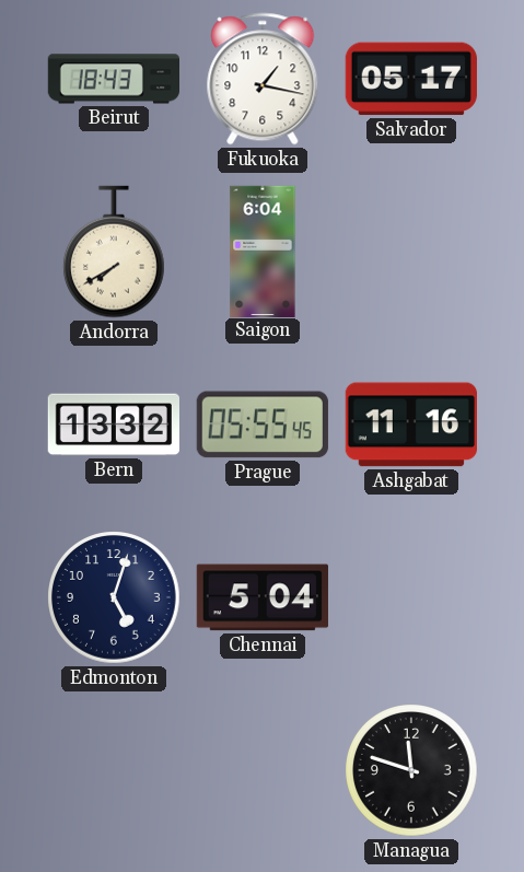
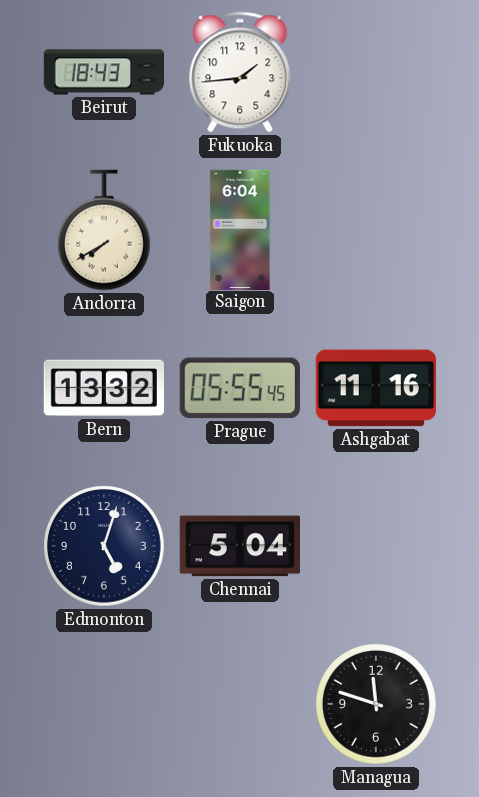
Fukuoka: 1:17 -> 1:44 (240, 72)
Salvador: 05:17 -> none (411, 79)
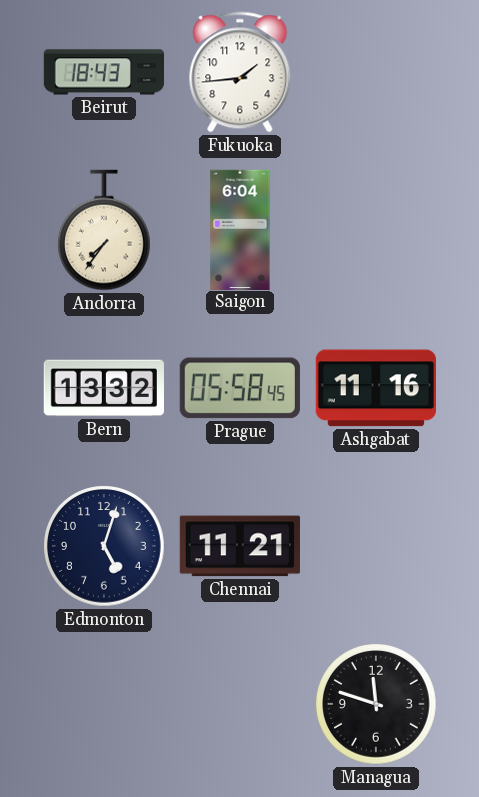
Andorra: 7:40 -> 7:36 (105, 230)
Prague: 05:55 -> 05:58 (240, 388)
Chennai: 5:04 -> 11:21 (240, 546)
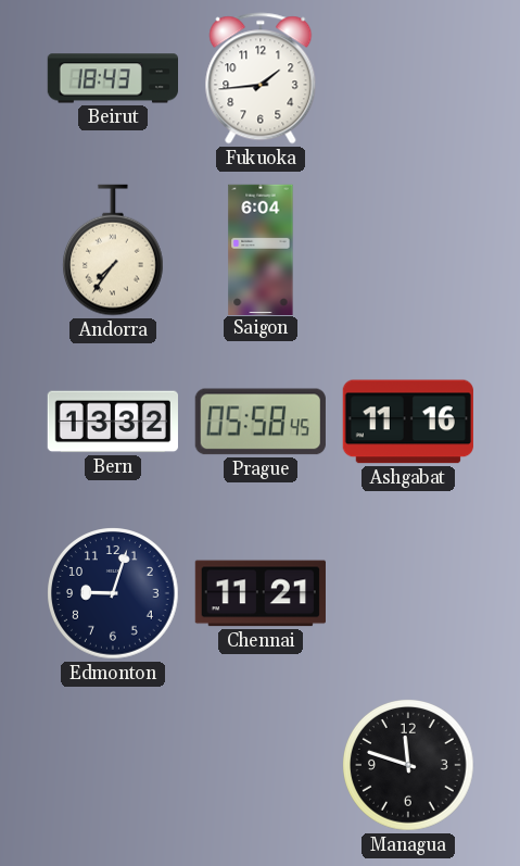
Edmonton: 5:03 -> 9:03 (113, 593)
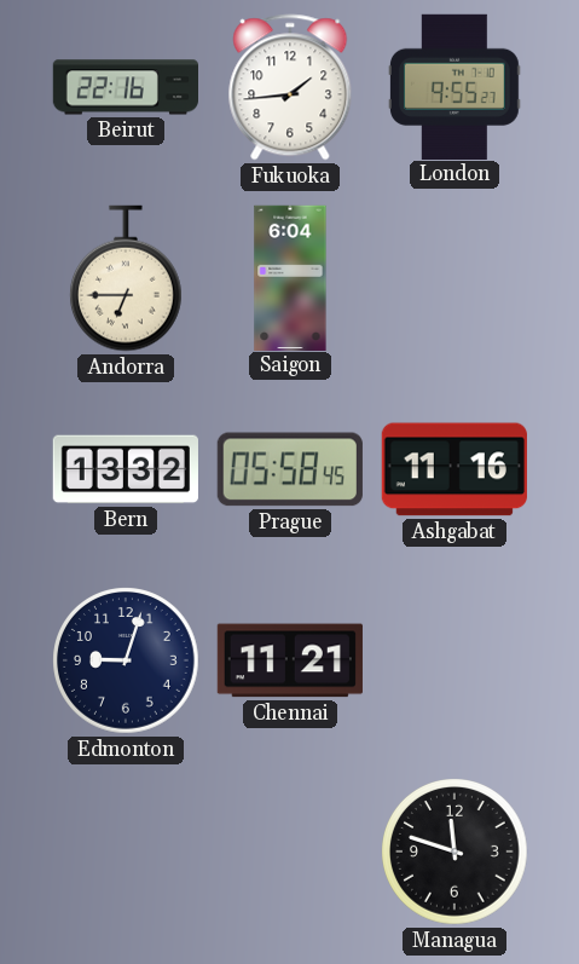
Beirut: 18:43 -> 22:16 (125, 87)
London: none -> 9:55 (456, 86)
Andorra: 7:36 -> 6:45 (127, 278)
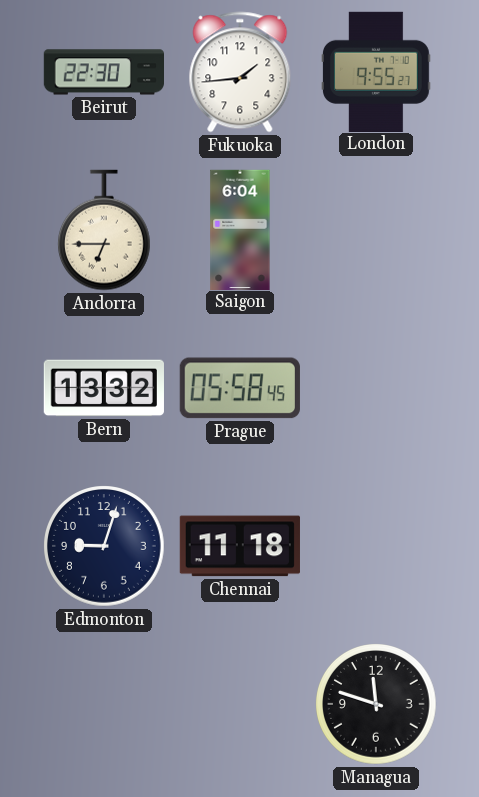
Beirut: 22:16 -> 22:30 (103, 72)
Ashgabat: 11:16 -> none (454, 469)
Chennai: 11:21 -> 11:18 (240, 546)
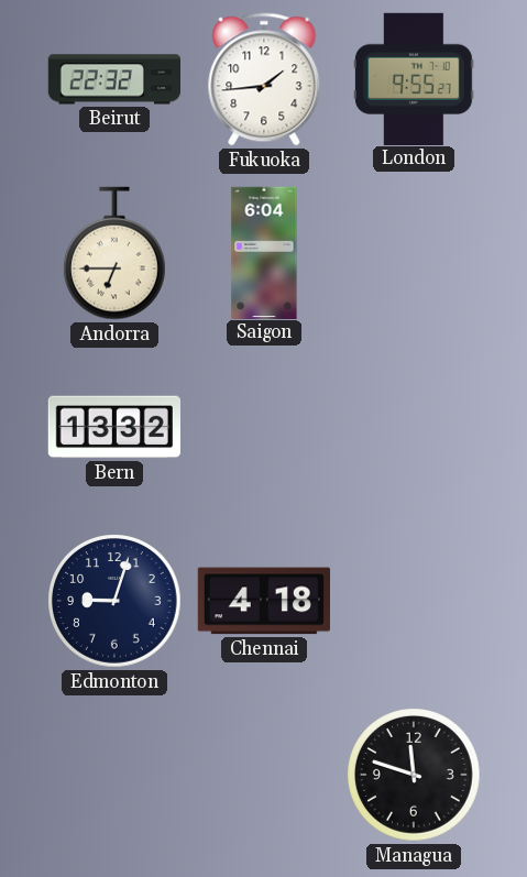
Beirut: 22:30 -> 22:32 (113, 79)
Prague: 05:58 -> none (240, 388)
Chennai: 11:18 -> 4:18 (264, 601)
